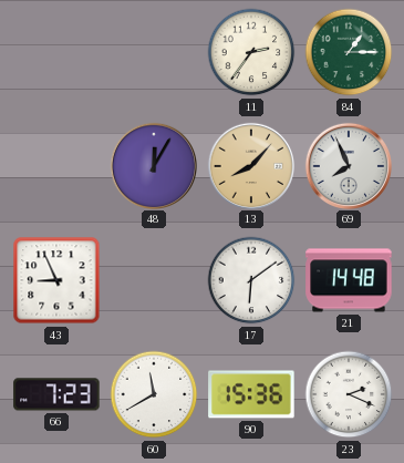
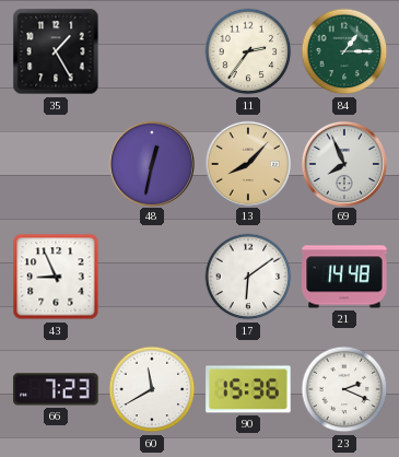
35: none -> 1:25 (56, 51)
48: 12:05 -> 12:32 (151, 163)
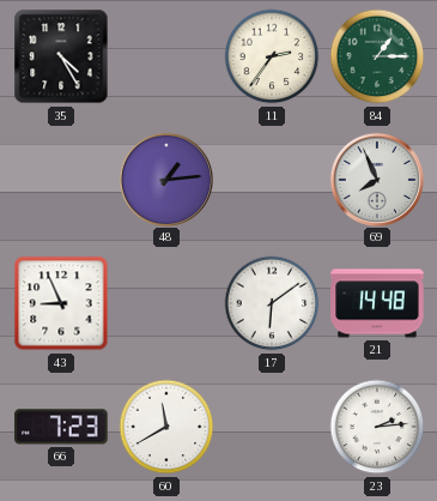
35: 1:25 -> 4:25 (61, 56)
48: 12:32 -> 1:14 (165, 179)
13: 8:07 -> none (247, 163)
90: 15:36 -> none (248, 389)
23: 2:19 -> 2:14 (377, 427)
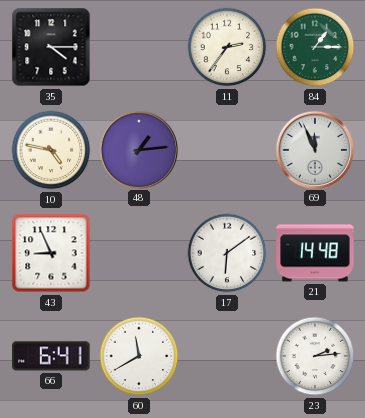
35: 4:25 -> 4:15 (51, 47)
10: none -> 4:47 (51, 150)
69: 7:56 -> 11:56 (314, 149)
66: 7:23 -> 6:41 (51, 356)
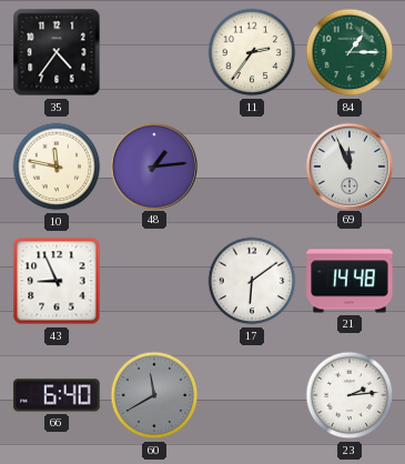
35: 4:15 -> 4:36 (57, 52)
10: 4:47 -> 11:47 (57, 167)
66: 6:41 -> 6:40 (57, 395)
60 dial: white -> grey (154, 395)
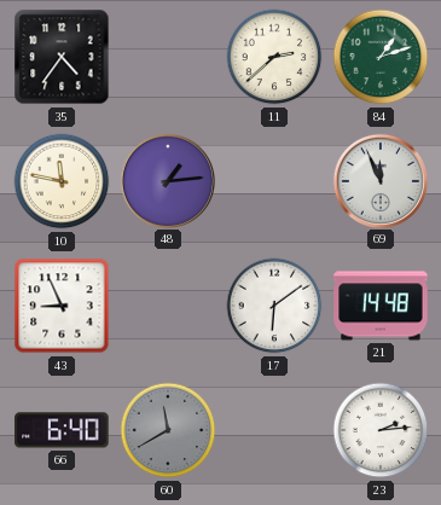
11: 2:36 -> 2:38 (274, 57)
84: 1:15 -> 1:12 (381, 57)
